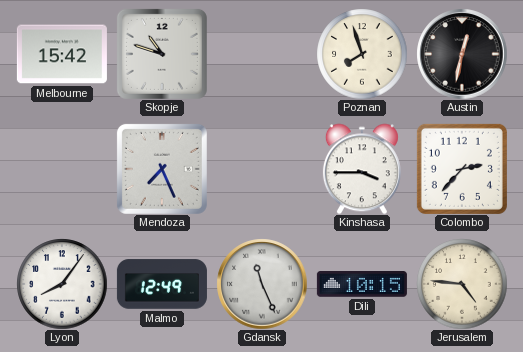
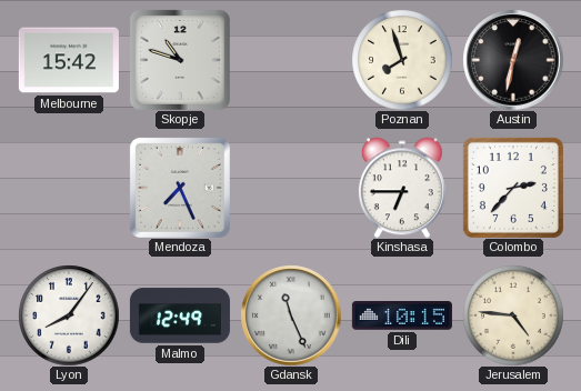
Kinshasa: 3:45 -> 6:45 (402, 188)
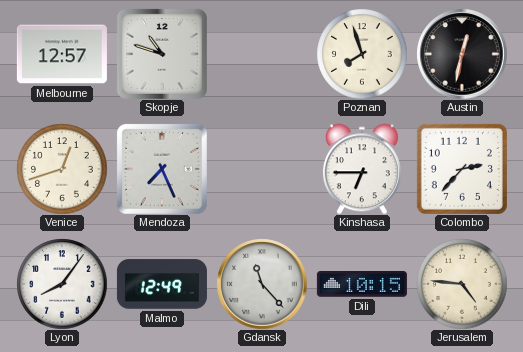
Melbourne: 15:42 -> 12:57 (62, 54)
Venice: none -> 12:42 (62, 169)
Gdansk: 11:26 -> 11:23 (262, 284)
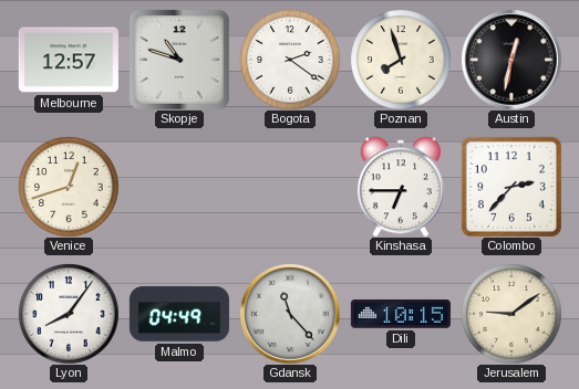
Bogota: none -> 2:21 (290, 60)
Mendoza: 7:26 -> none (162, 169)
Malmo: 12:49 -> 04:49 (179, 314)
Jerusalem: 4:46 -> 9:09 (511, 314)
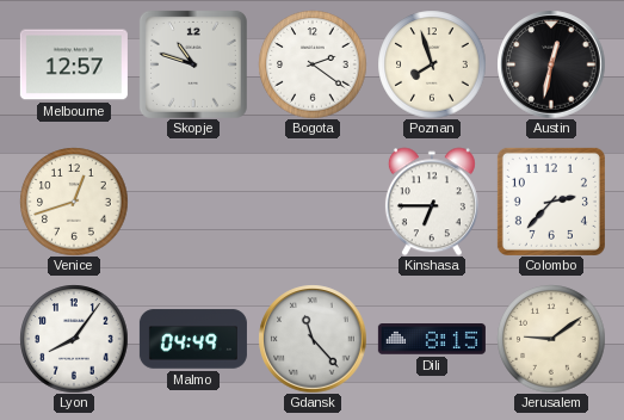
Dili: 10:15 -> 8:15 (432, 340)
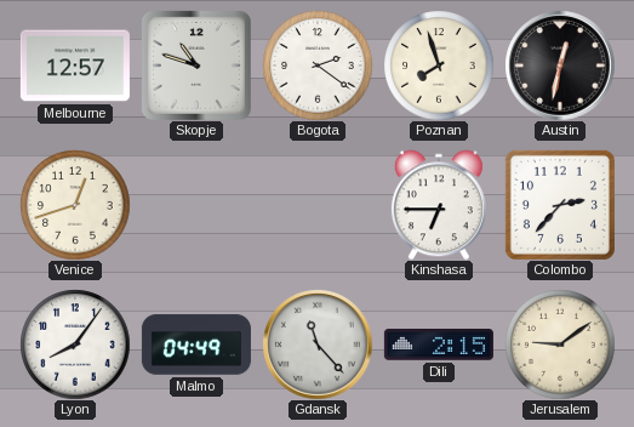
Dili: 8:15 -> 2:15 (439, 346)
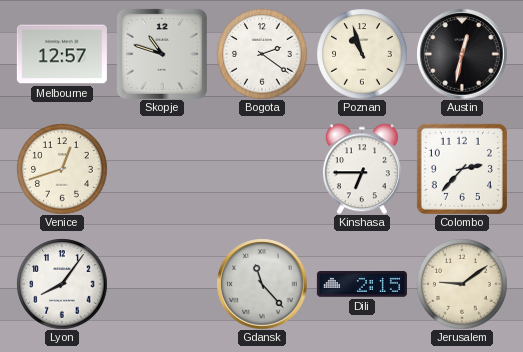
Poznan: 7:57 -> 10:57 (362, 54)
Malmo: 04:49 -> none (196, 345)
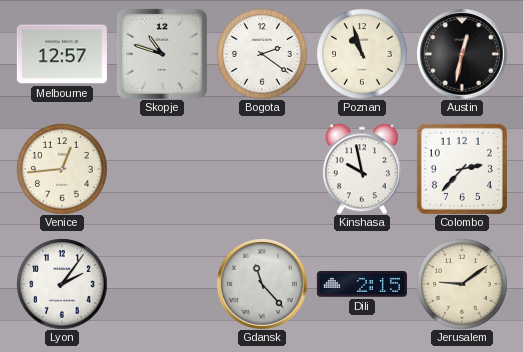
Venice: 12:42 -> 12:44 (62, 169)
Kinshasa: 6:45 -> 9:58 (362, 169)
Lyon: 8:06 -> 2:06 (62, 284)
